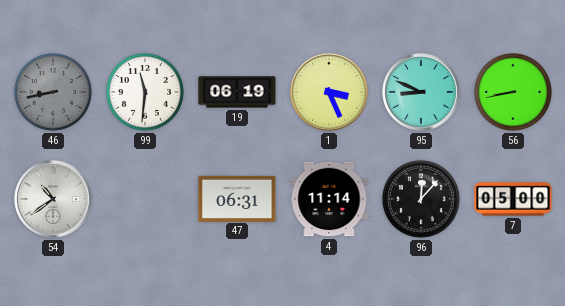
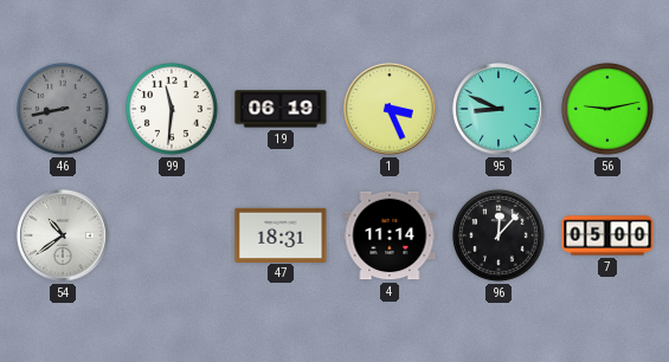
56: 8:43 -> 9:13 (607, 109)
47: 06:31 -> 18:31 (281, 234)
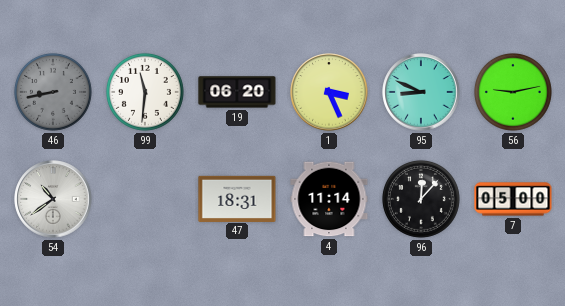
19: 06:19 -> 06:20 (237, 92)
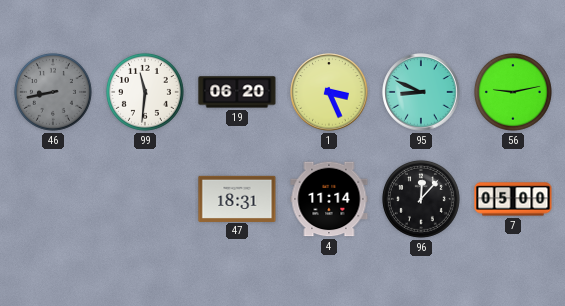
54: 10:39 -> none (53, 199)
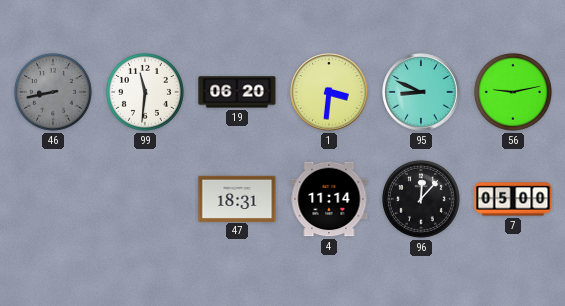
1: 3:26 -> 3:31 (329, 92)
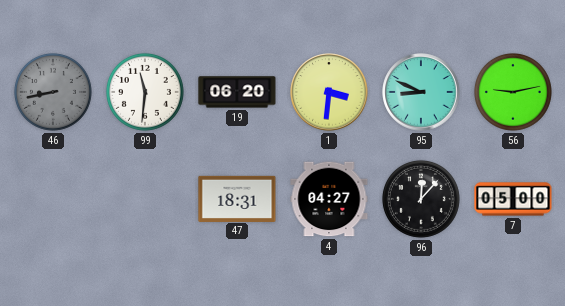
4: 11:14 -> 04:27 (329, 199)
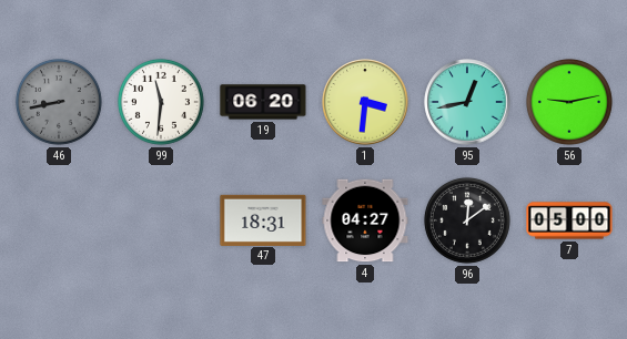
95: 8:49 -> 12:43 (467, 102)
96: 12:07 -> 12:09 (467, 220)
